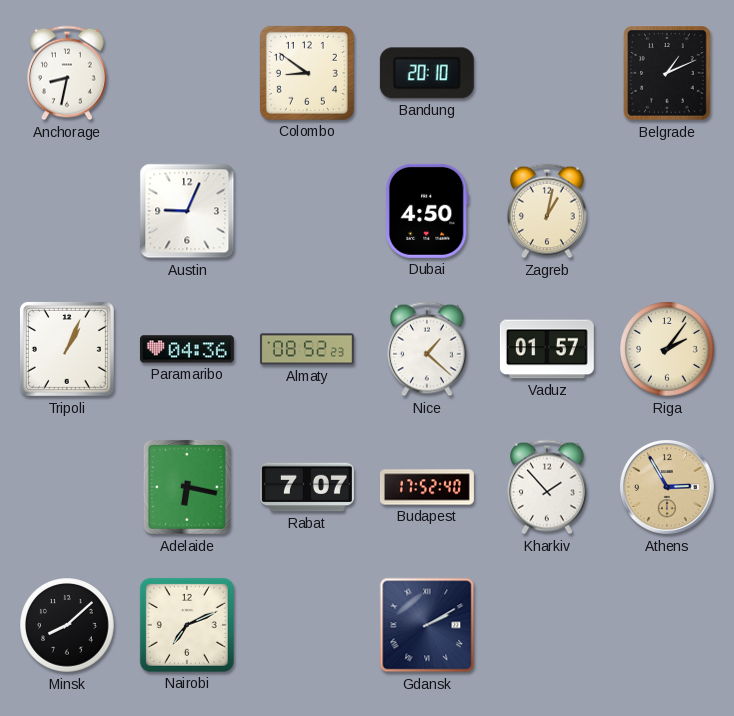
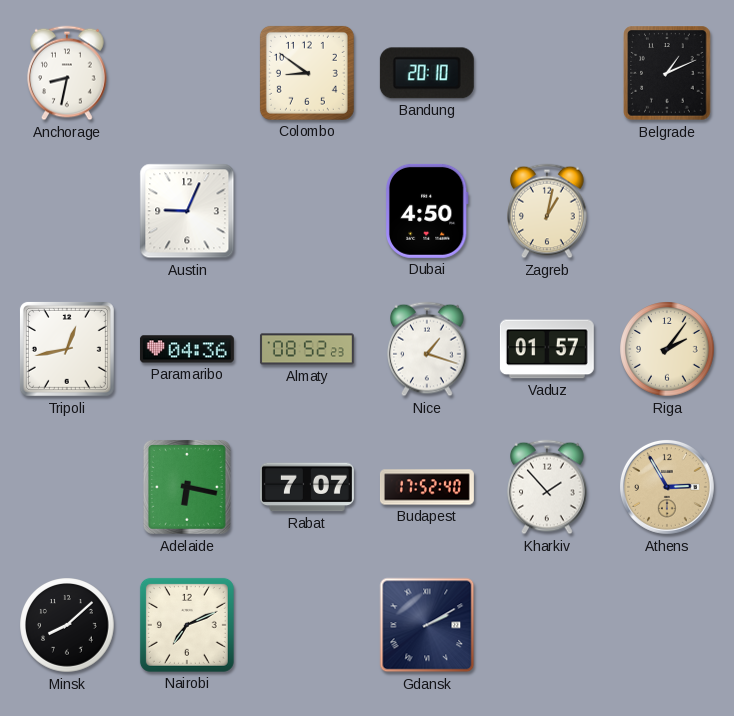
Tripoli: 1:04 -> 12:43 (67, 349)
Nice: 1:22 -> 1:18 (427, 349)
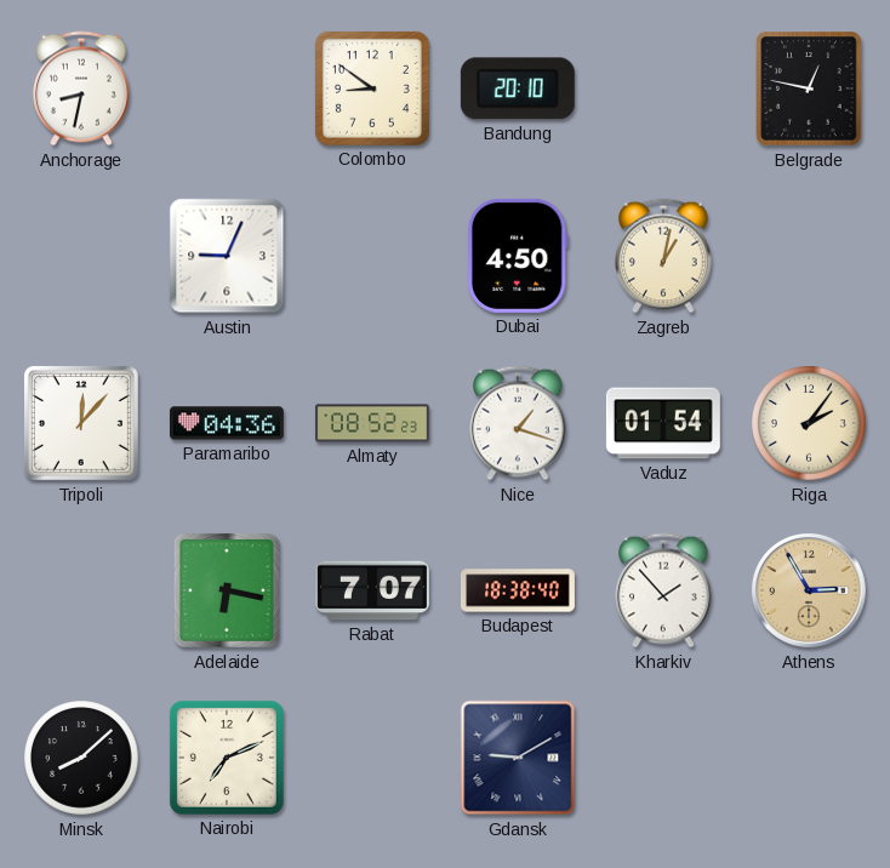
Belgrade: 1:11 -> 12:47 (809, 88)
Tripoli: 12:43 -> 12:07 (81, 423)
Vaduz: 01:57 -> 01:54 (663, 423)
Budapest: 17:52 -> 18:38 (518, 590)
Gdansk: 2:10 -> 9:10 (518, 758)
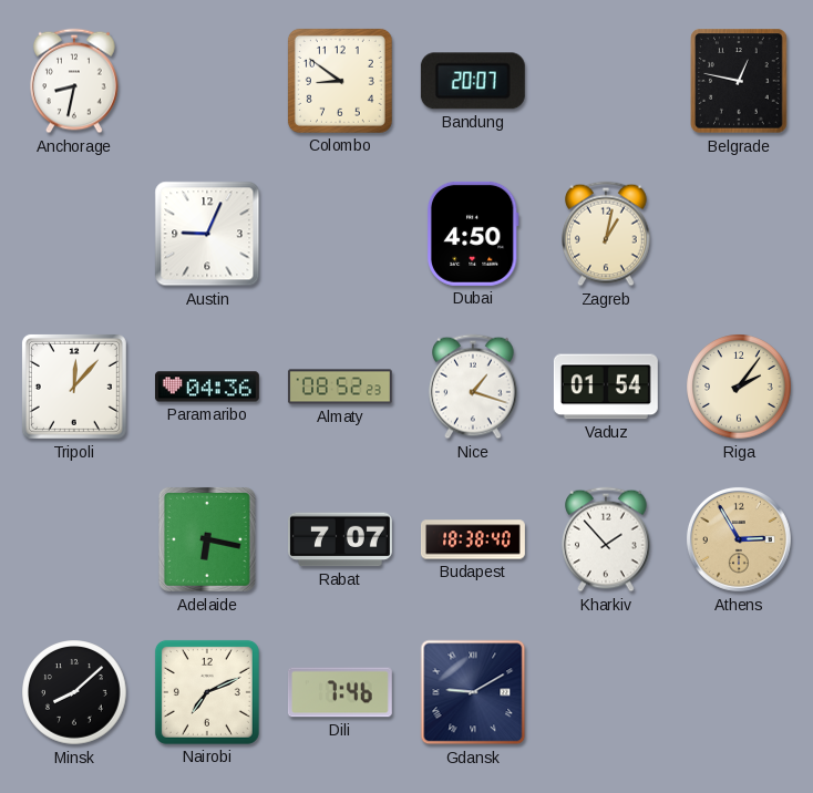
Bandung: 20:10 -> 20:07 (473, 81)
Dili: none -> 7:46 (340, 692)
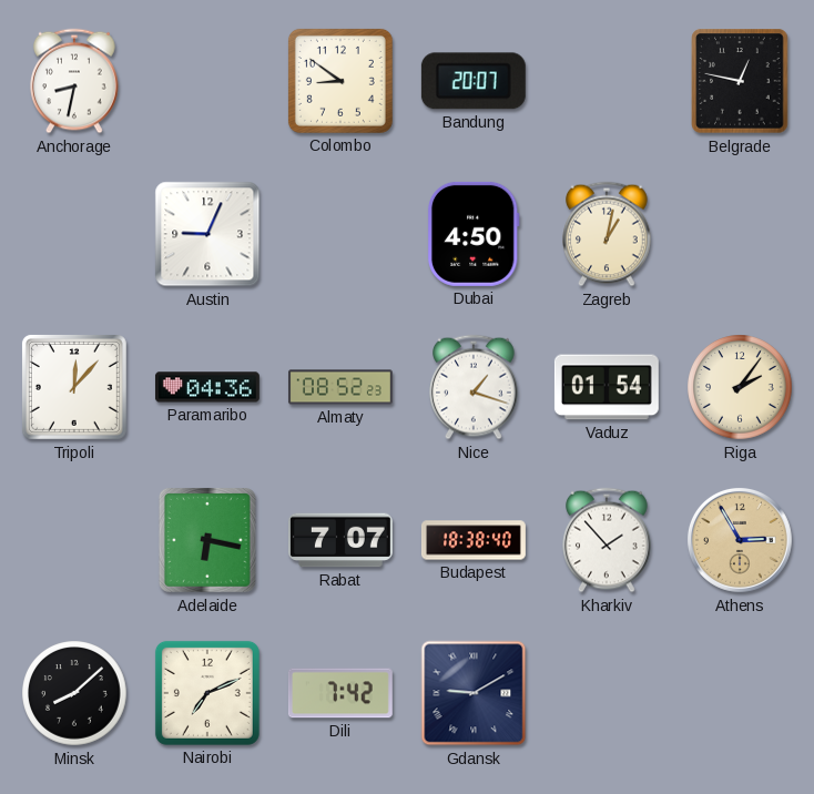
Dili: 7:46 -> 7:42 (340, 693)
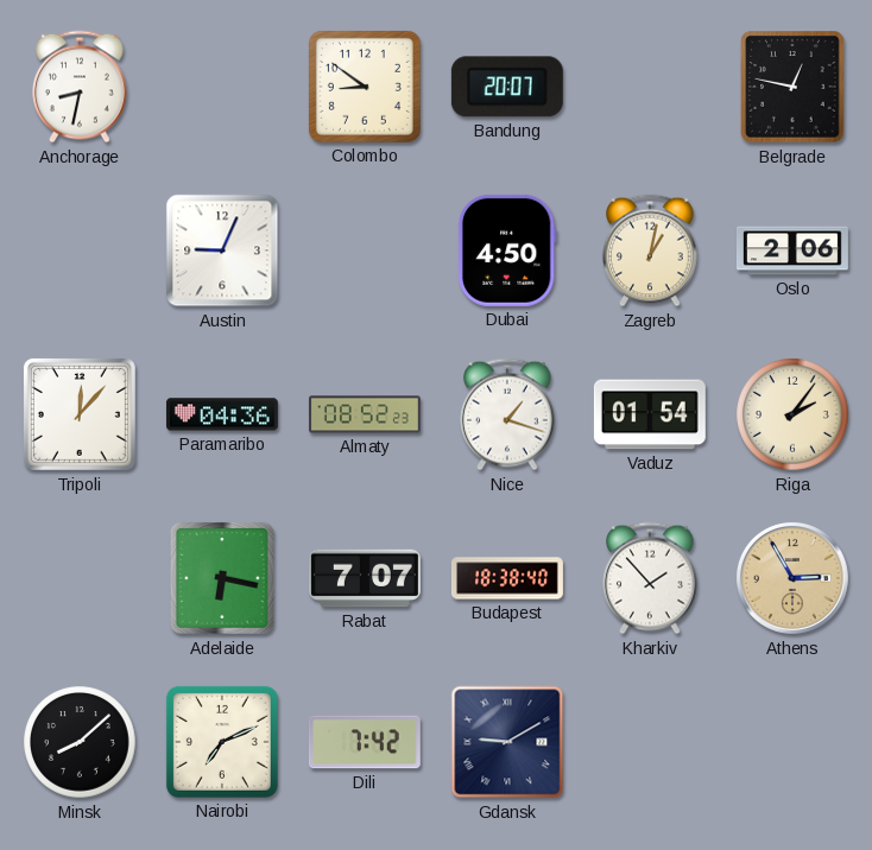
Oslo: none -> 2:06 (792, 250)
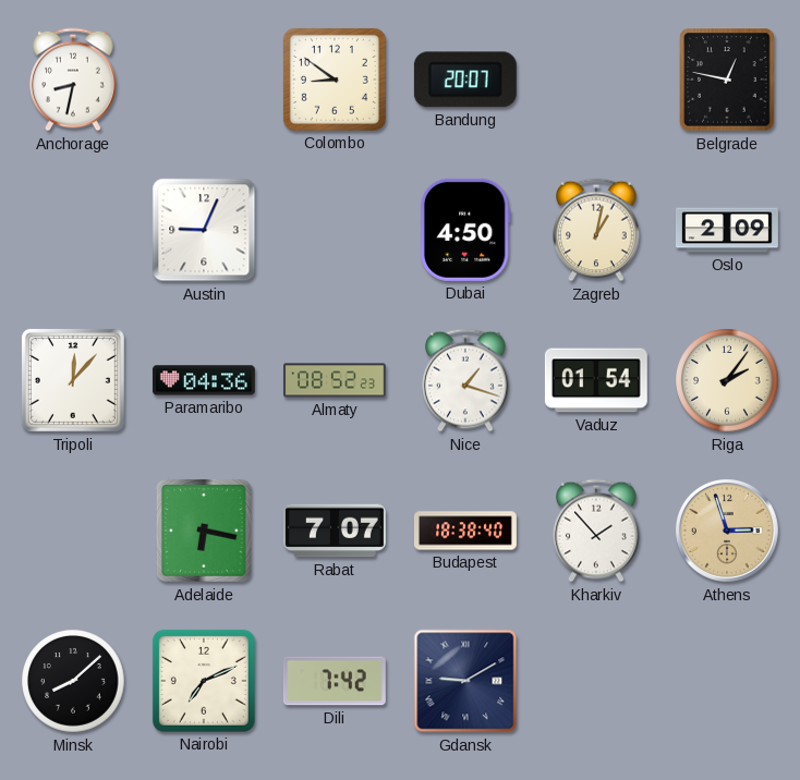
Oslo: 2:06 -> 2:09 (727, 230)
Athens: 2:55 -> 2:57 (727, 531)
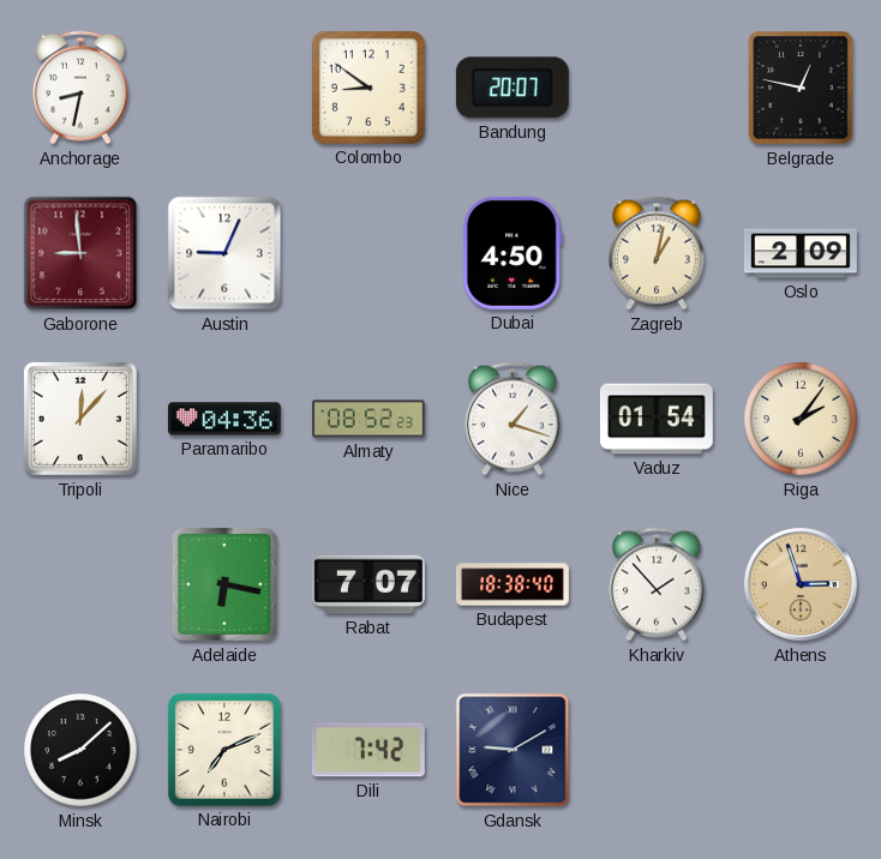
Gaborone: none -> 8:59 (80, 253)
